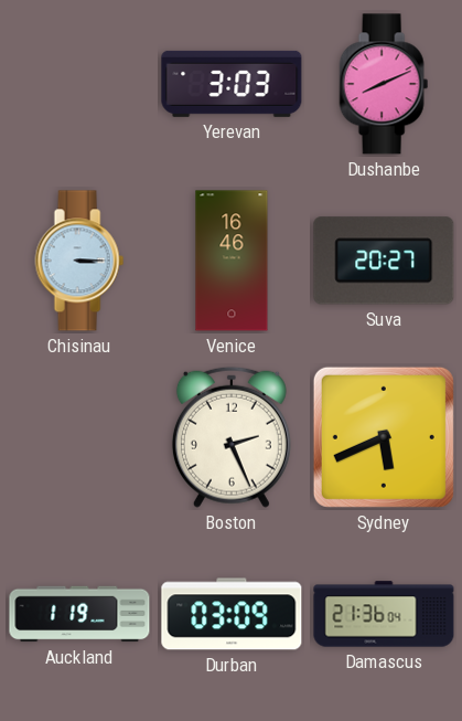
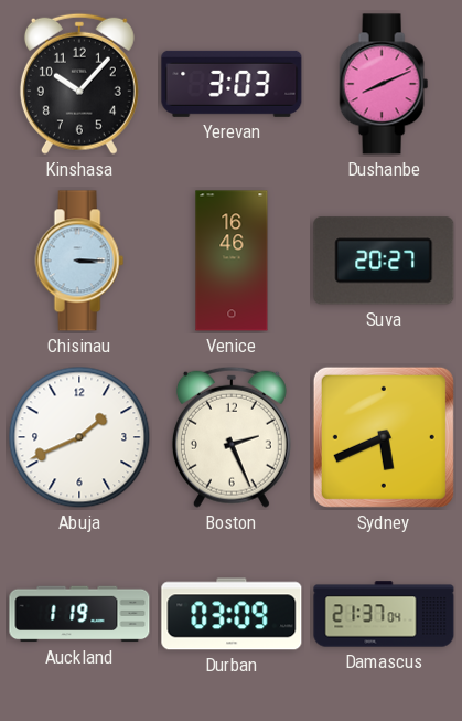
Kinshasa: none -> 10:07 (79, 84)
Abuja: none -> 1:41 (79, 437)
Damascus: 21:36 -> 21:37 (384, 614)
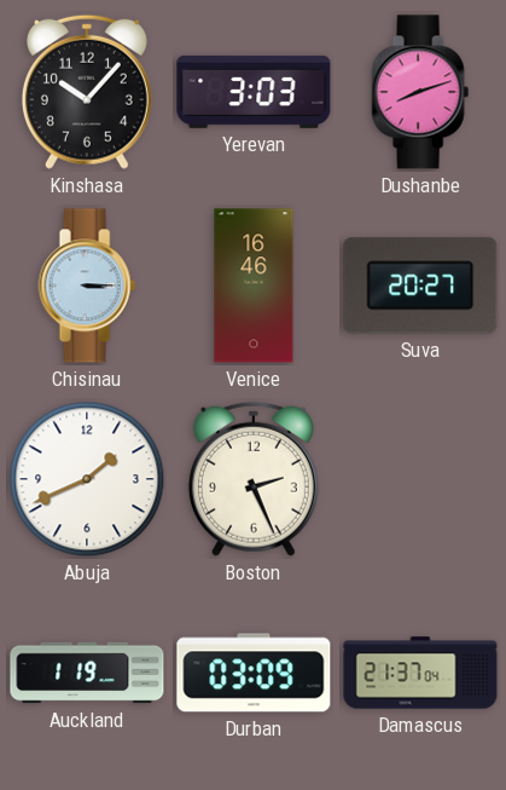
Dushanbe: 8:11 -> 8:12 (420, 92)
Sydney: 5:41 -> none (384, 437)
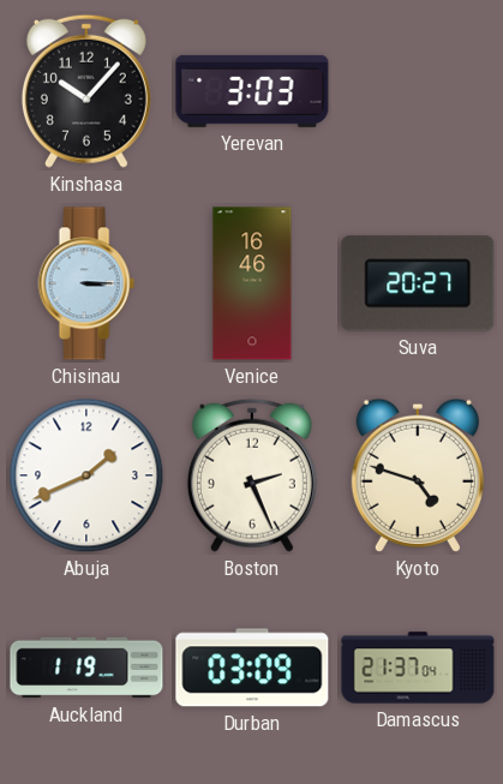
Dushanbe: 8:12 -> none (420, 92)
Kyoto: none -> 4:48 (418, 475)
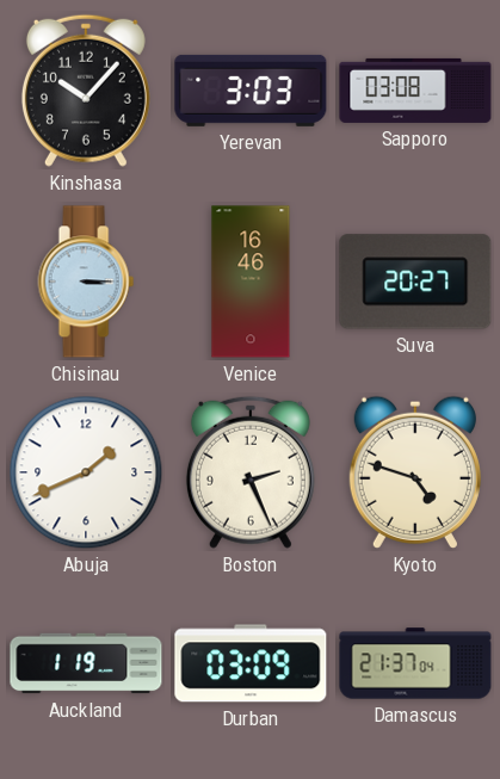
Sapporo: none -> 03:08 (415, 91)
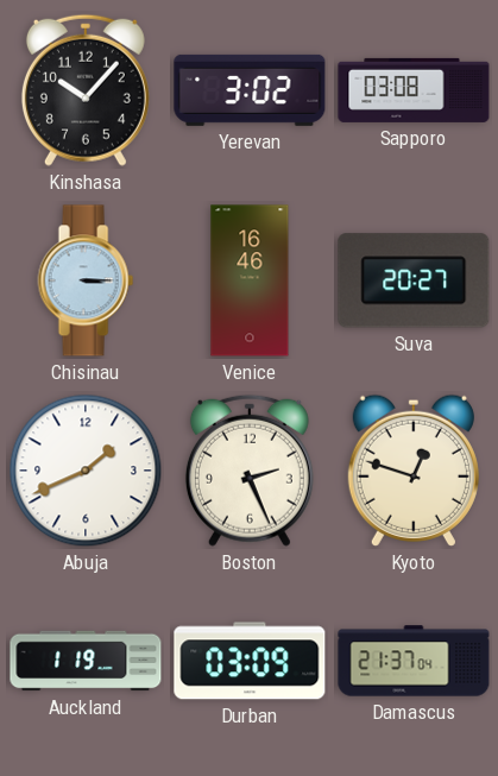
Yerevan: 3:03 -> 3:02 (250, 90)
Kyoto: 4:48 -> 12:48 (414, 471)
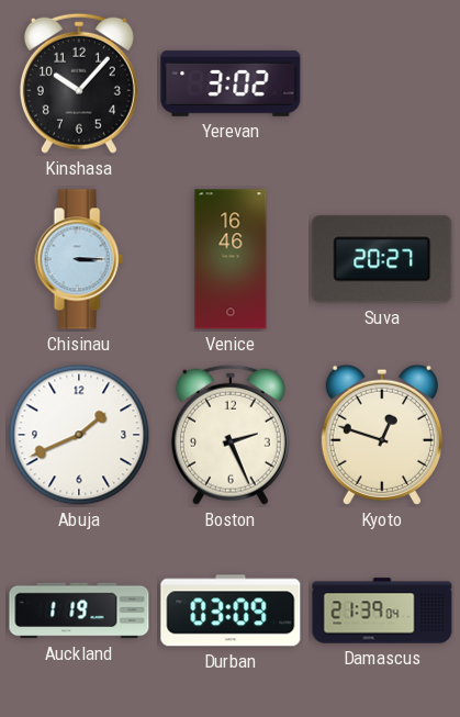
Sapporo: 03:08 -> none (414, 90)
Damascus: 21:37 -> 21:39 (382, 610)
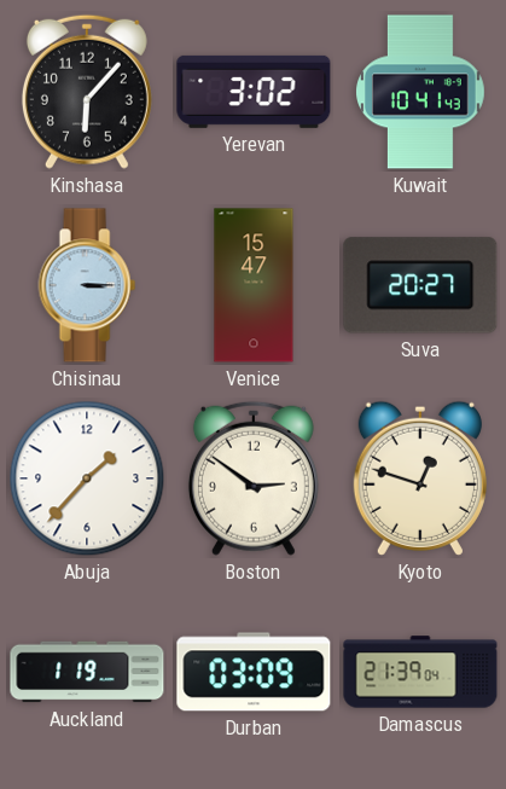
Kinshasa: 10:07 -> 6:07 (87, 92)
Kuwait: none -> 10:41 (420, 92)
Venice: 16:46 -> 15:47 (254, 285)
Abuja: 1:41 -> 1:37 (87, 478)
Boston: 2:26 -> 2:51 (254, 478)
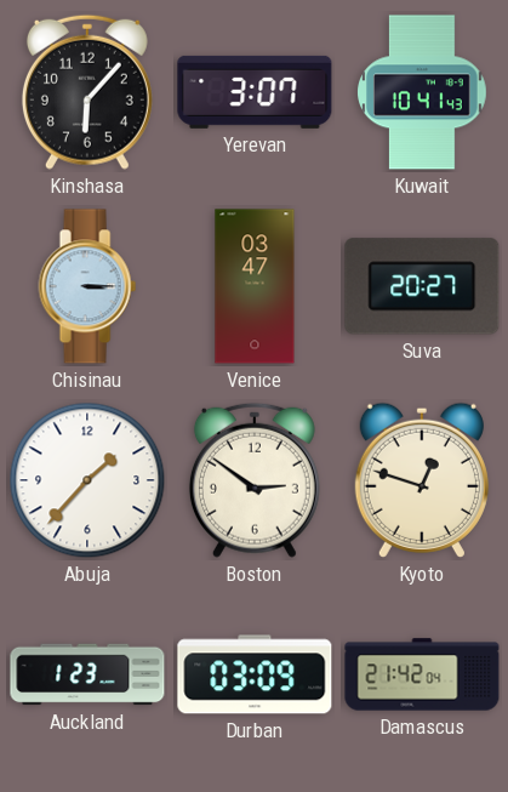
Yerevan: 3:02 -> 3:07 (255, 92)
Venice: 15:47 -> 03:47 (255, 286)
Auckland: 1:19 -> 1:23 (87, 674)
Damascus: 21:39 -> 21:42 (422, 674)
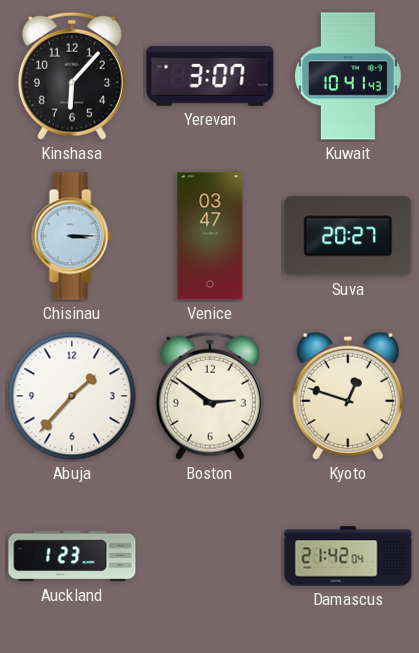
Durban: 03:09 -> none (255, 674)
